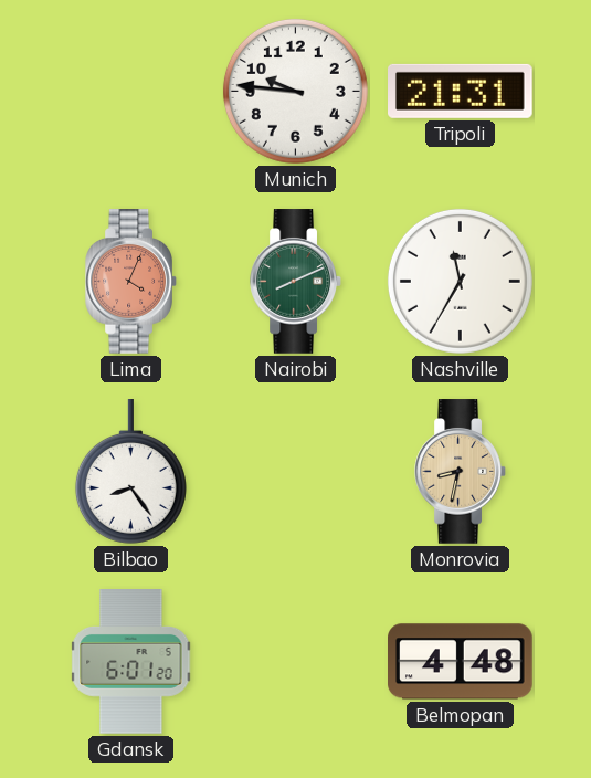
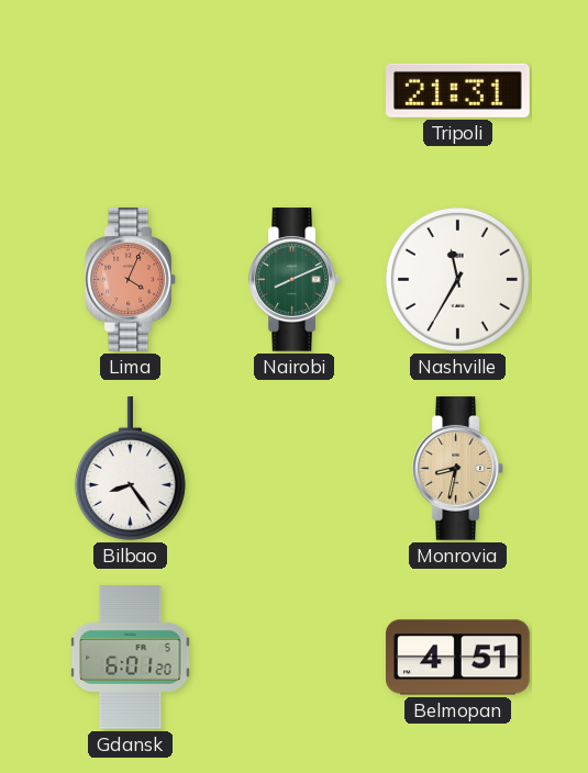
Munich: 9:46 -> none (295, 91)
Belmopan: 4:48 -> 4:51 (458, 658)
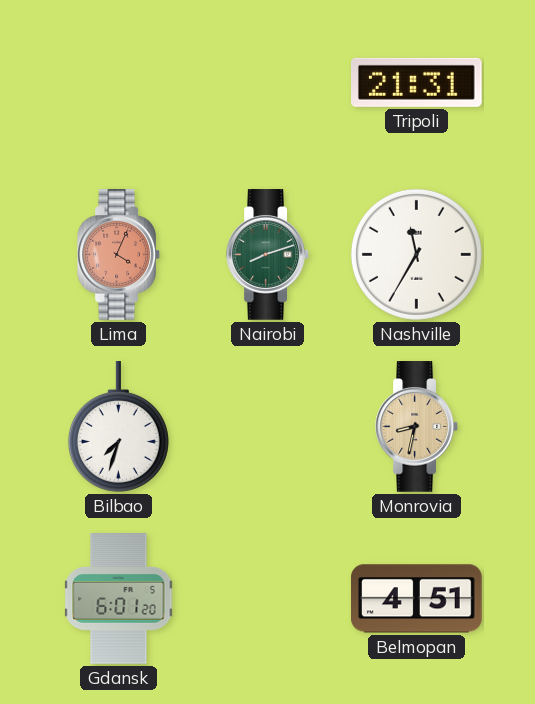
Nairobi: 8:11 -> 8:12 (267, 255)
Bilbao: 8:24 -> 7:33 (118, 427)
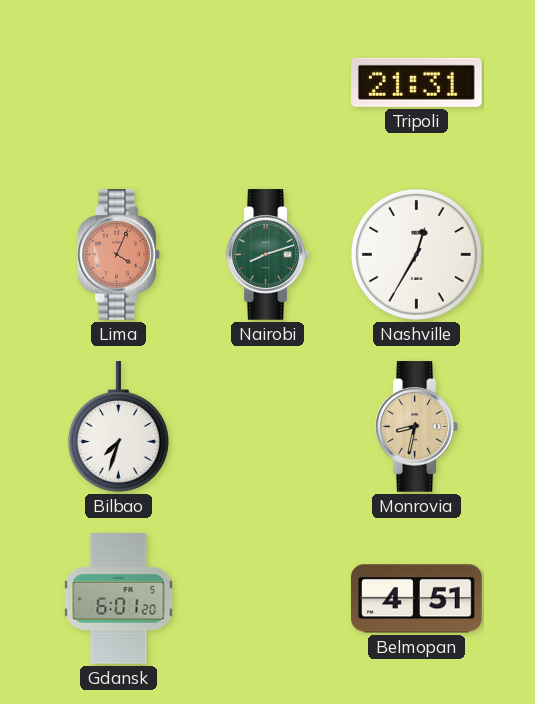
Nashville: 11:35 -> 12:35 (416, 254)
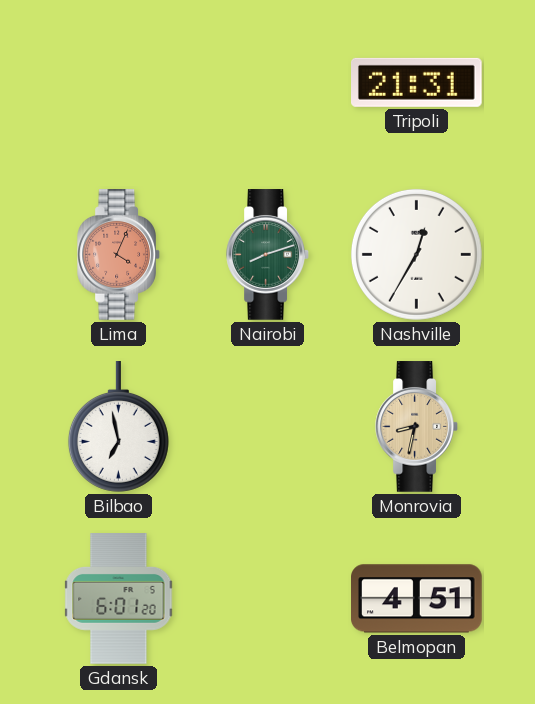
Bilbao: 7:33 -> 6:58 (118, 427)
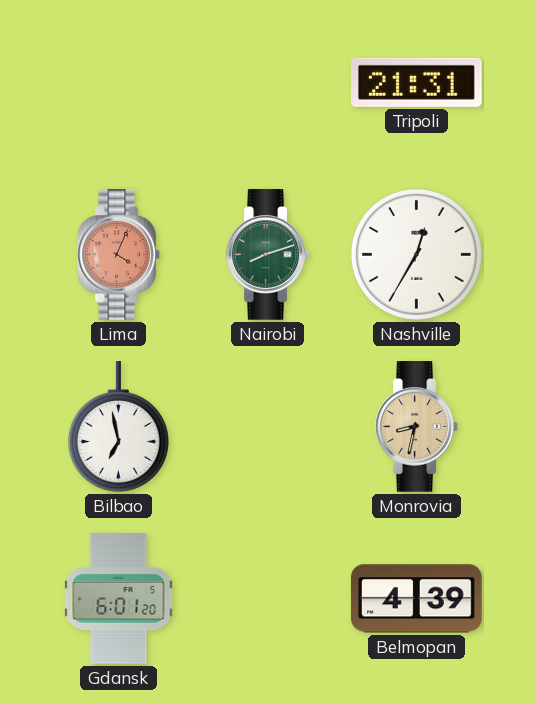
Belmopan: 4:51 -> 4:39 (417, 599)
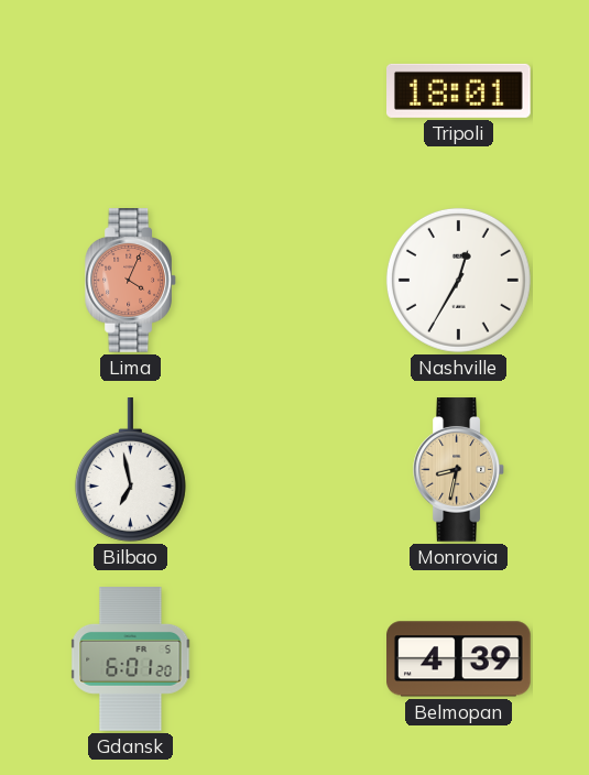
Tripoli: 21:31 -> 18:01 (459, 90)
Nairobi: 8:12 -> none (267, 255)
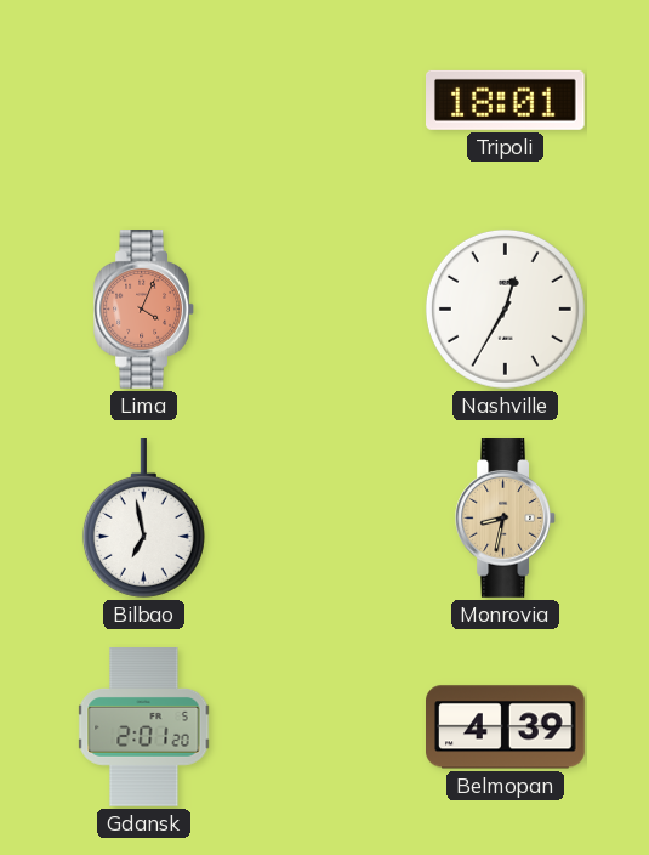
Gdansk: 6:01 -> 2:01 (144, 727)
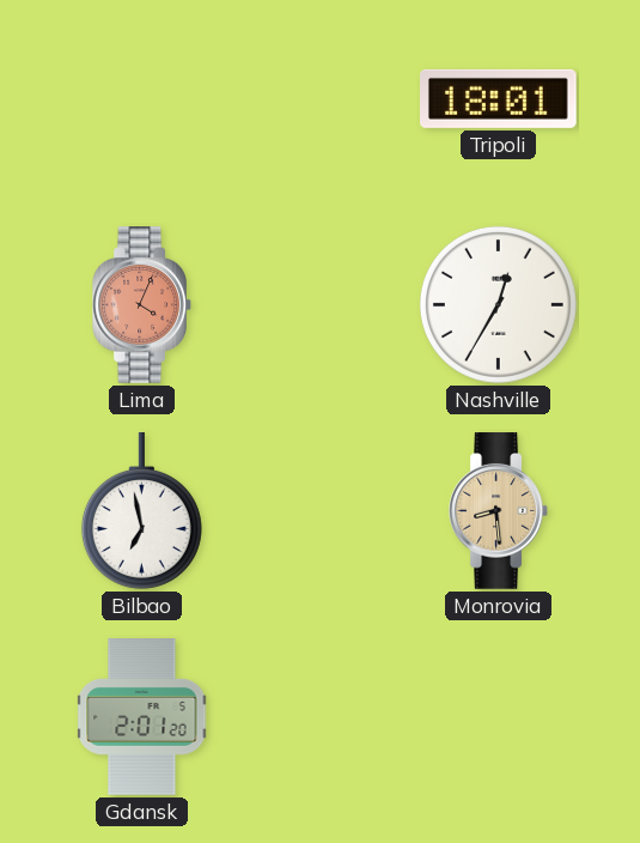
Monrovia: 8:32 -> 8:29 (498, 511)
Belmopan: 4:39 -> none (506, 727)
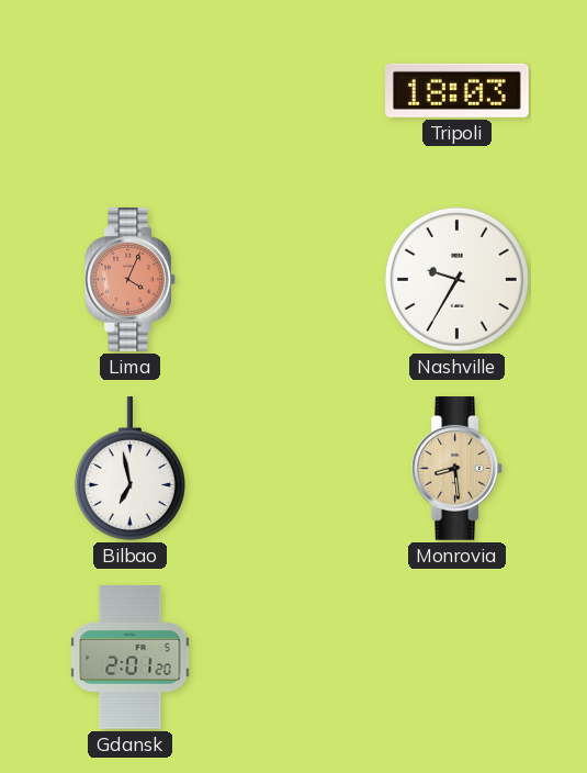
Tripoli: 18:01 -> 18:03 (458, 90)
Nashville: 12:35 -> 9:35 (456, 279)
